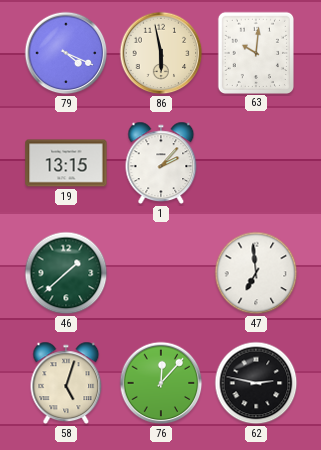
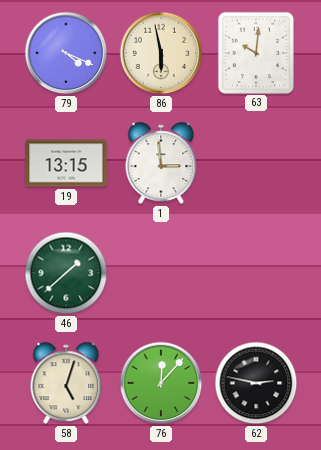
1: 2:07 -> 2:59 (161, 163)
47: 6:59 -> none (256, 273)
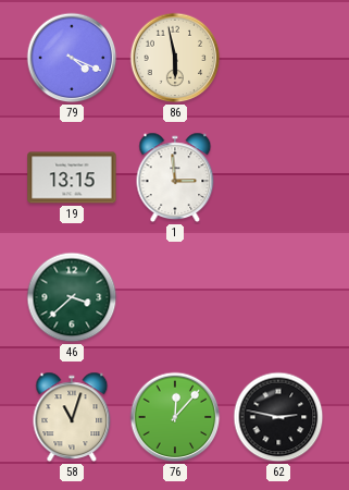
63: 10:01 -> none (255, 52)
46: 1:38 -> 3:38 (72, 297)
58: 5:03 -> 11:03 (72, 417)
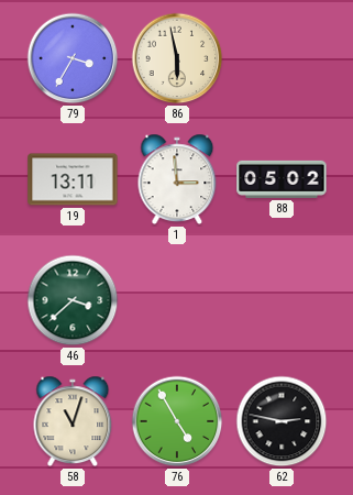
79: 4:19 -> 3:35 (73, 58)
19: 13:15 -> 13:11 (73, 179)
88: none -> 05:02 (282, 179)
76: 12:07 -> 4:55 (177, 421)
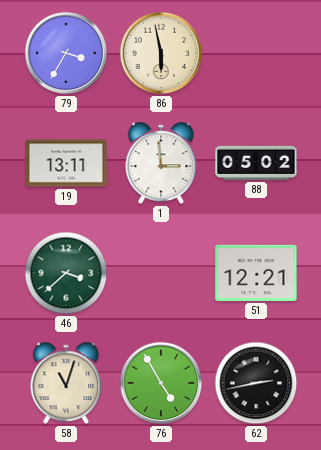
51: none -> 12:21 (256, 273)
62: 2:47 -> 2:43 (256, 383)
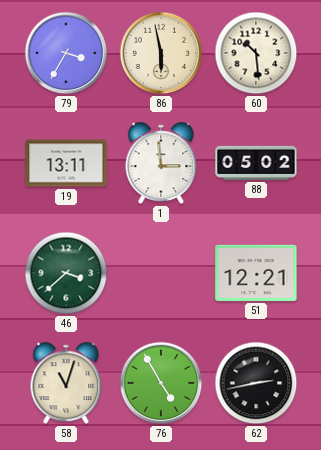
60: none -> 10:29 (256, 53)
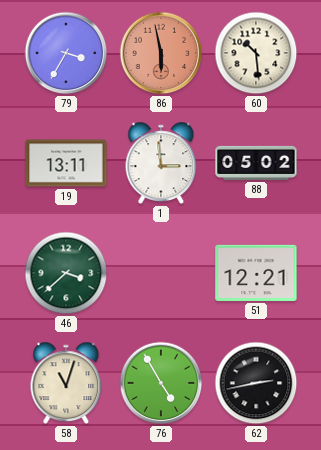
86 dial: cream -> salmon (161, 53)
